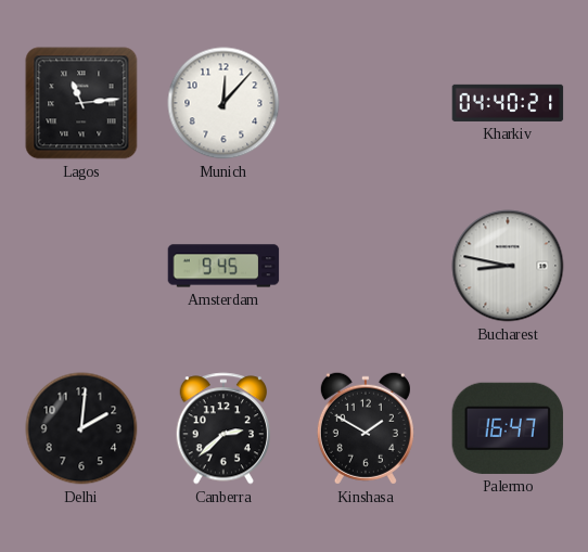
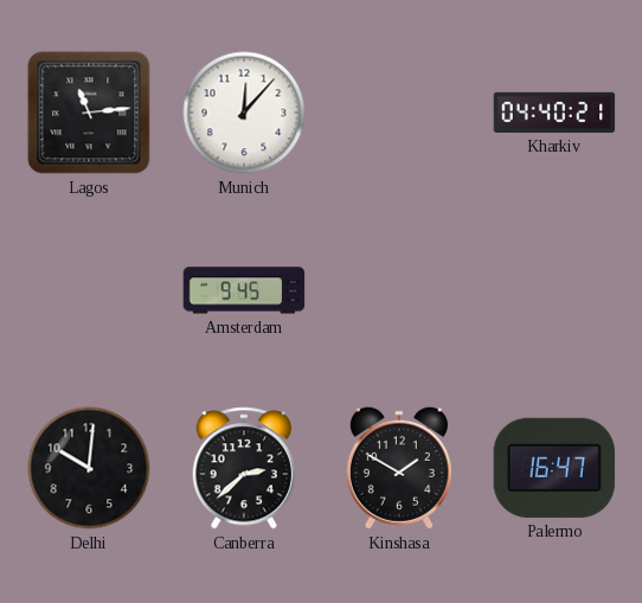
Bucharest: 8:47 -> none (508, 266)
Delhi: 2:01 -> 10:01 (89, 468)
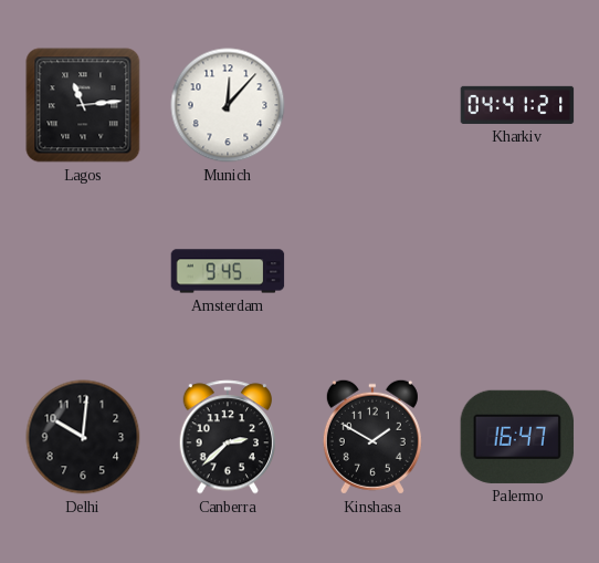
Kharkiv: 04:40 -> 04:41 (517, 105)
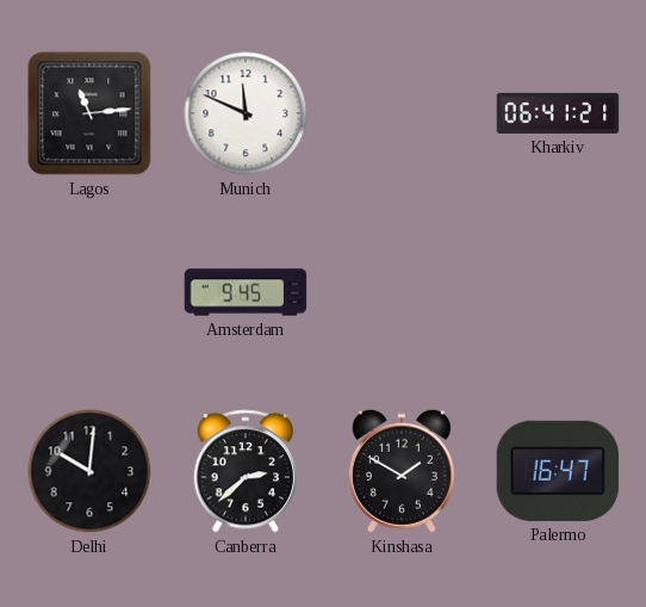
Munich: 12:07 -> 11:49 (246, 113)
Kharkiv: 04:41 -> 06:41 (558, 113)
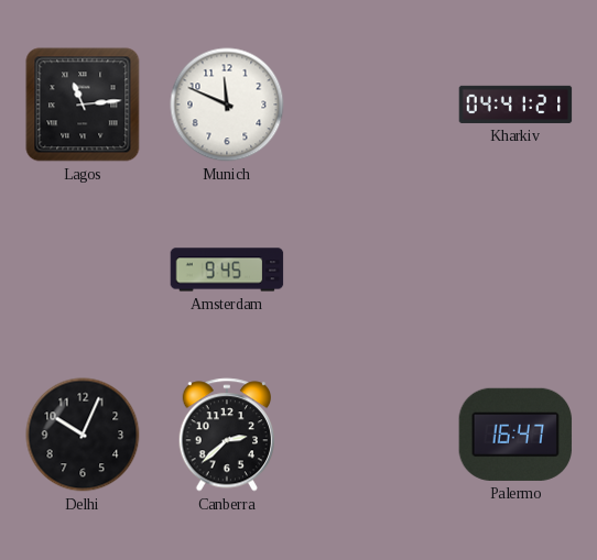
Kharkiv: 06:41 -> 04:41 (515, 105)
Delhi: 10:01 -> 10:04 (83, 435)
Kinshasa: 1:50 -> none (402, 471)
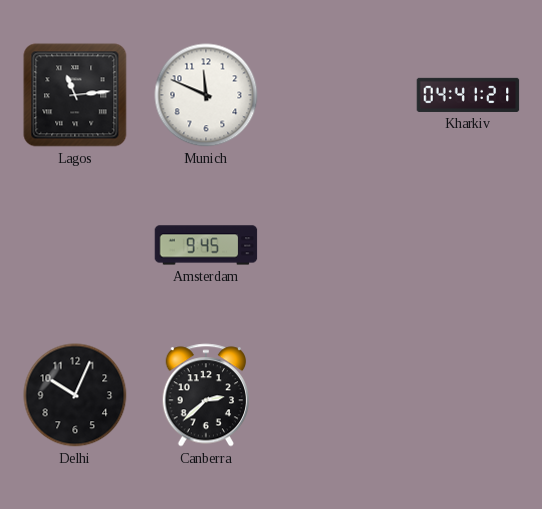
Palermo: 16:47 -> none (515, 435)
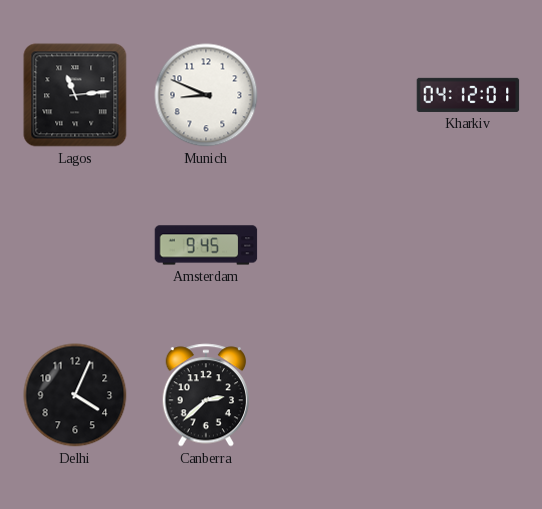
Munich: 11:49 -> 8:49 (206, 95)
Kharkiv: 04:41 -> 04:12 (468, 95)
Delhi: 10:04 -> 4:04 (75, 395)
